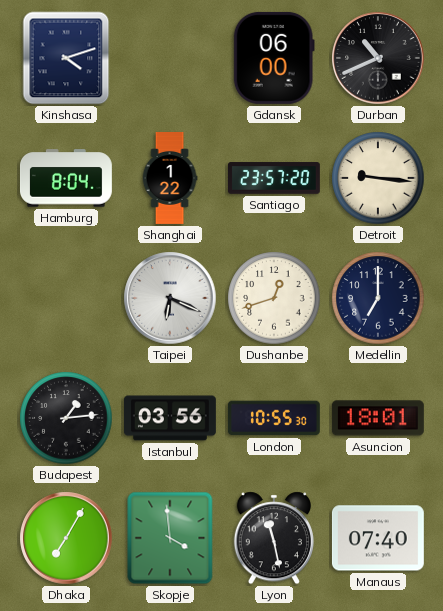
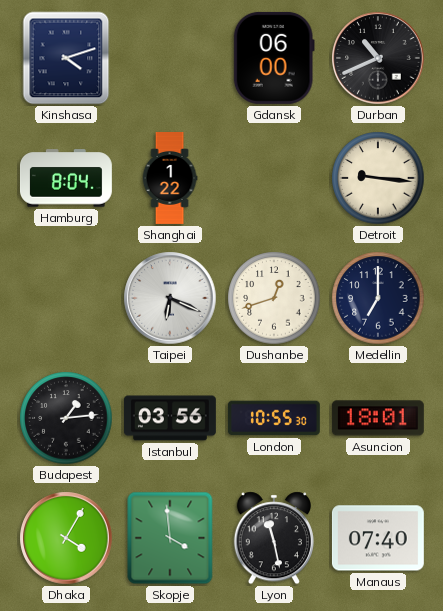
Santiago: 23:57 -> none (274, 178)
Dhaka: 7:05 -> 4:05 (66, 538)
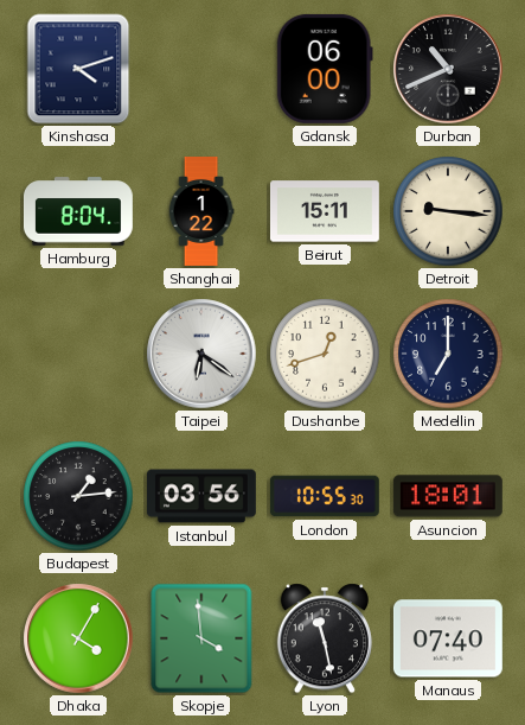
Beirut: none -> 15:11 (325, 211)
Taipei: 6:19 -> 6:21 (201, 354)
